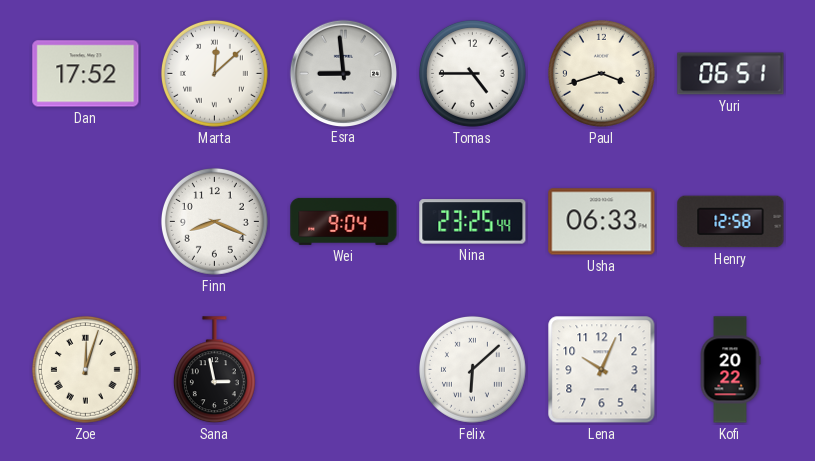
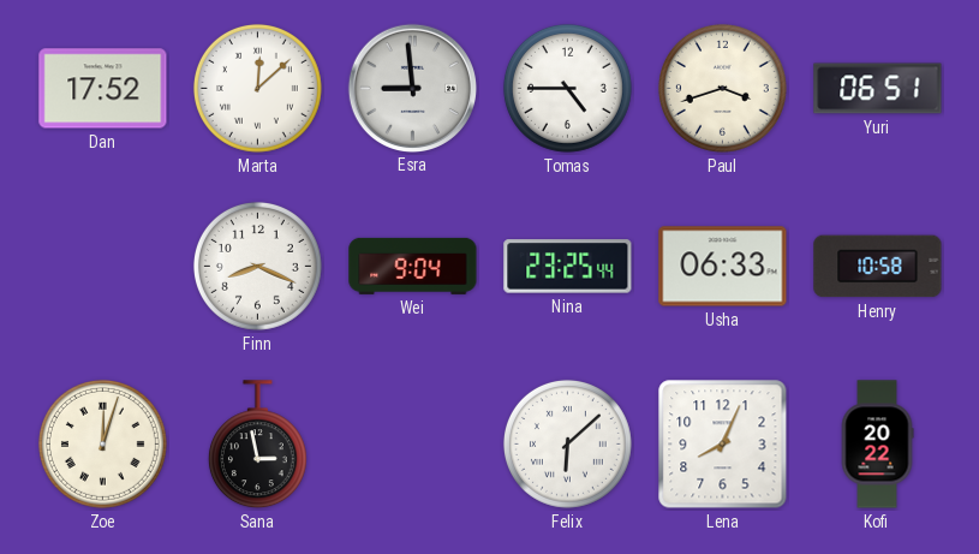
Henry: 12:58 -> 10:58 (878, 267)
Lena: 10:04 -> 8:04 (723, 445)
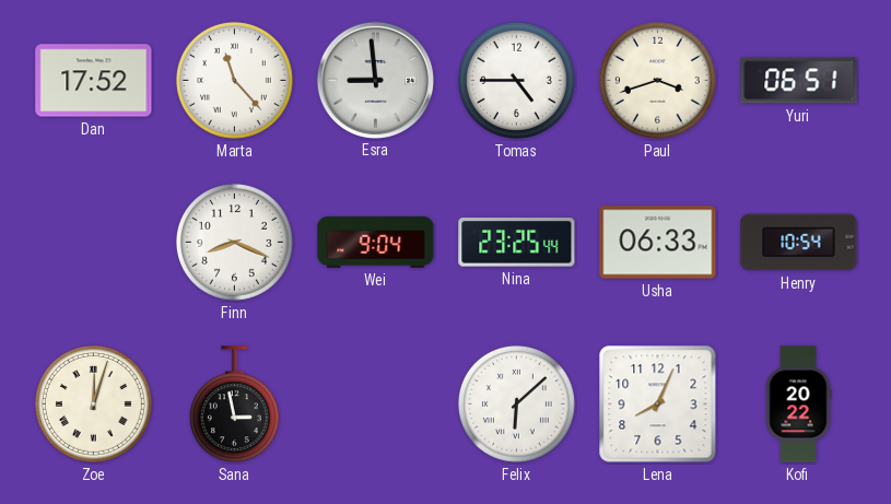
Marta: 12:08 -> 11:23 (234, 80)
Henry: 10:58 -> 10:54 (799, 243)
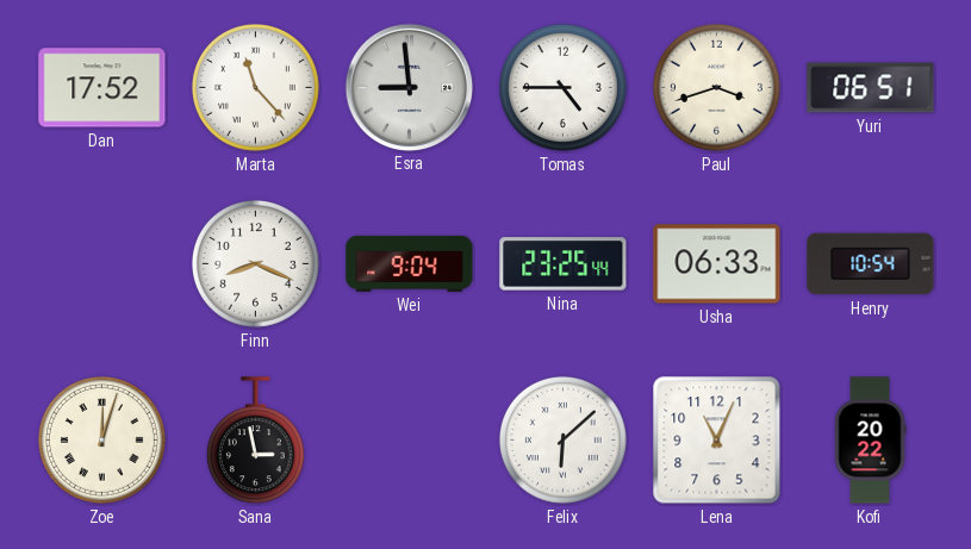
Lena: 8:04 -> 11:04 (717, 441)
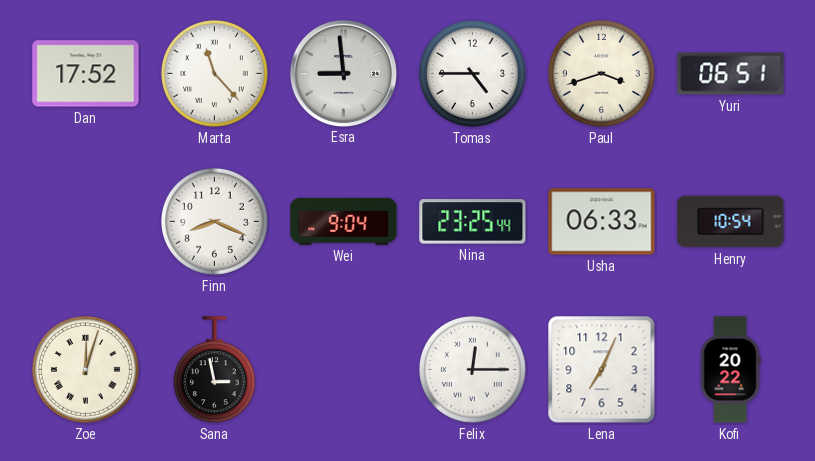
Felix: 6:08 -> 12:15 (472, 369)
Lena: 11:04 -> 7:04 (602, 370)
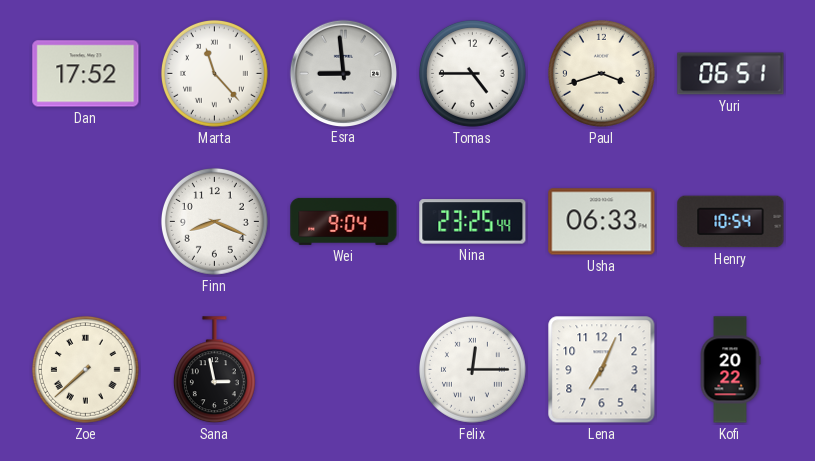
Zoe: 12:03 -> 7:38 (85, 369)
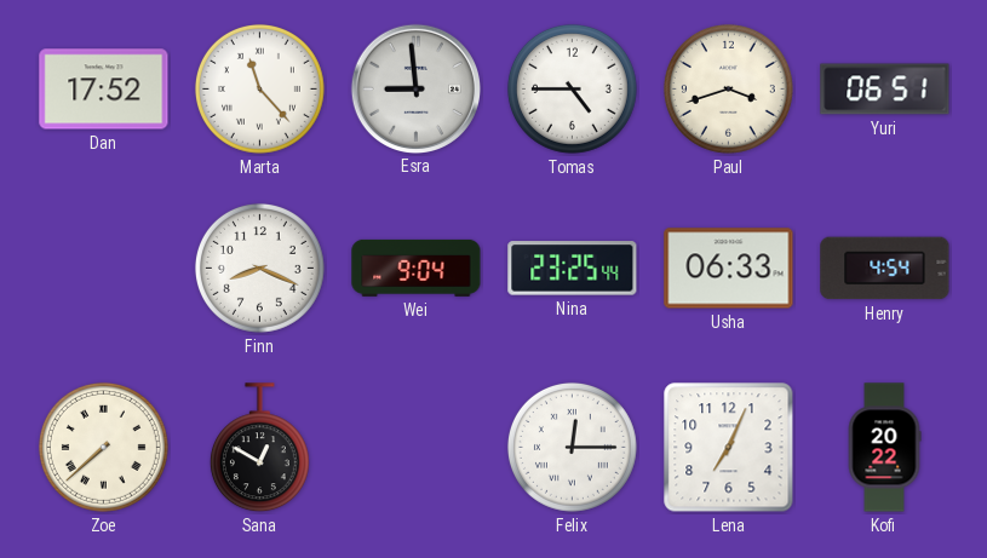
Henry: 10:54 -> 4:54 (885, 269)
Sana: 2:58 -> 12:50 (259, 448)
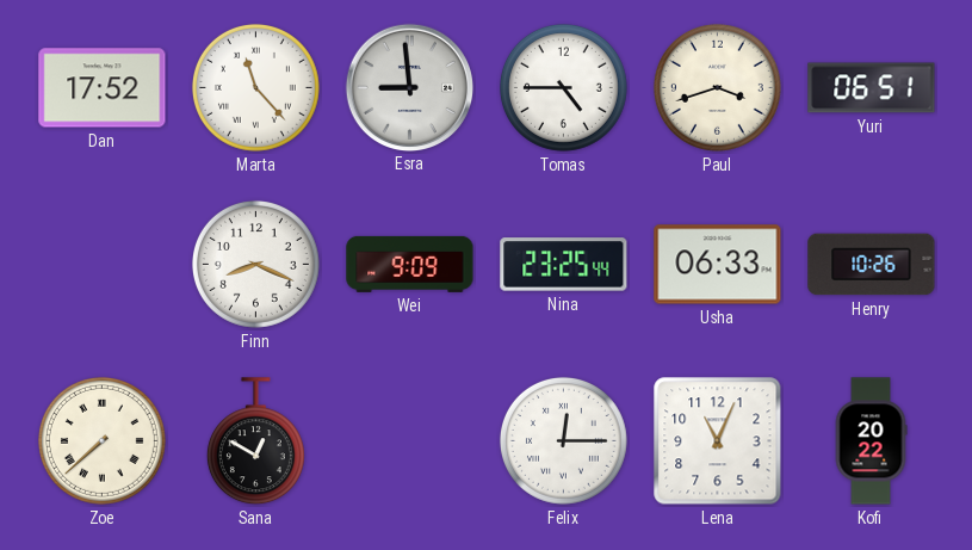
Wei: 9:04 -> 9:09 (410, 264)
Henry: 4:54 -> 10:26 (872, 265)
Lena: 7:04 -> 11:04 (718, 441)
